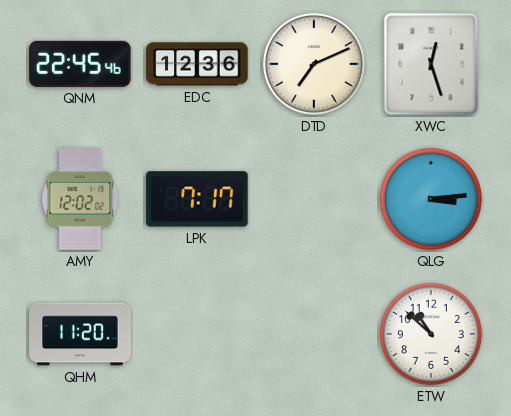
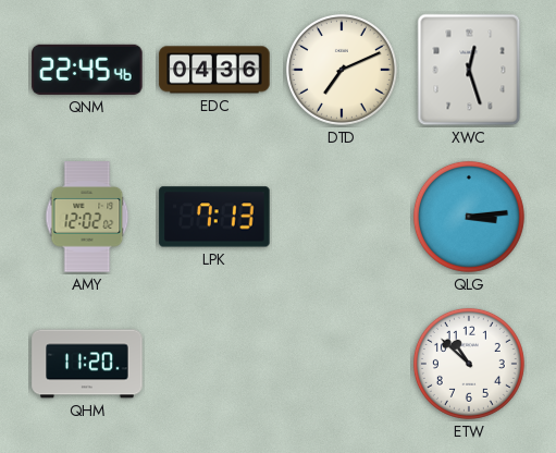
EDC: 12:36 -> 04:36 (214, 70)
LPK: 7:17 -> 7:13 (214, 217)
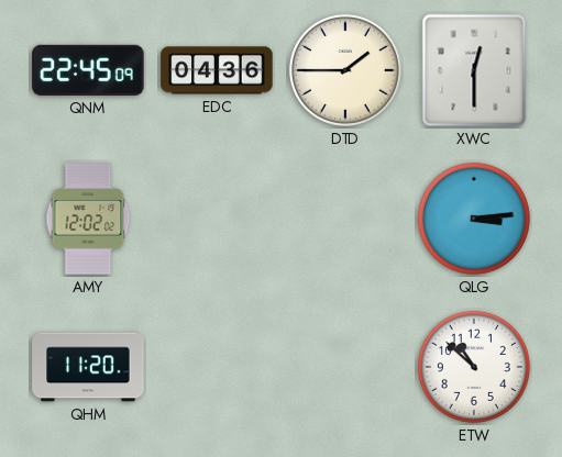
QNM: 22:45:46 -> 22:45:09 (88, 70)
DTD: 7:11 -> 1:45 (345, 70)
XWC: 12:27 -> 12:30 (474, 70)
LPK: 7:13 -> none (214, 217)
